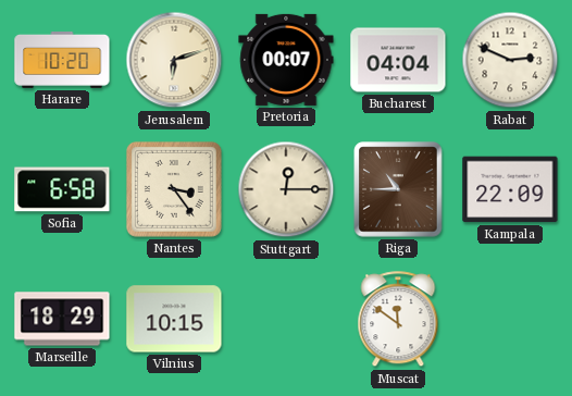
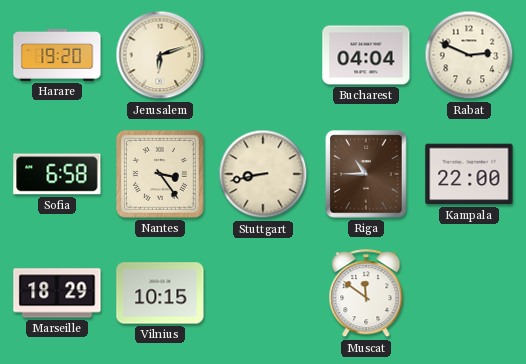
Harare: 10:20 -> 19:20 (57, 55)
Pretoria: 00:07 -> none (286, 60)
Stuttgart: 12:15 -> 8:43 (263, 174)
Kampala: 22:09 -> 22:00 (469, 174)
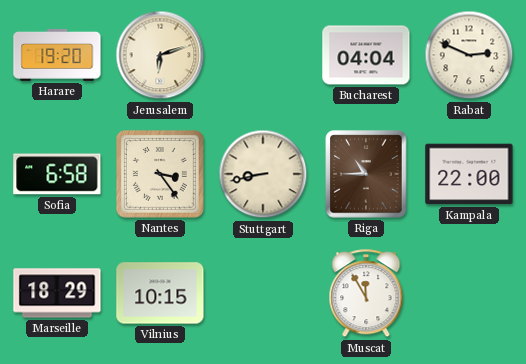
Muscat: 11:51 -> 11:55 (366, 294)
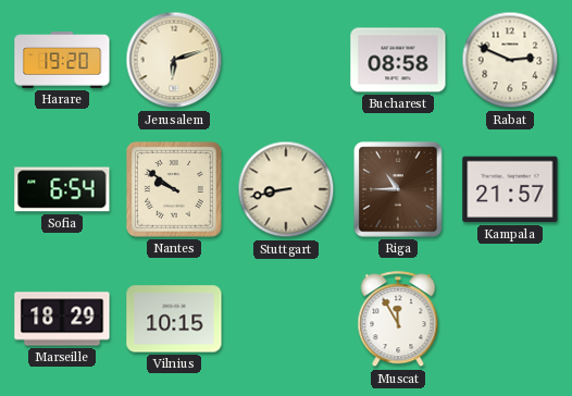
Bucharest: 04:04 -> 08:58 (398, 60)
Sofia: 6:58 -> 6:54 (62, 189)
Nantes: 3:24 -> 9:51 (174, 189)
Kampala: 22:00 -> 21:57 (510, 189)
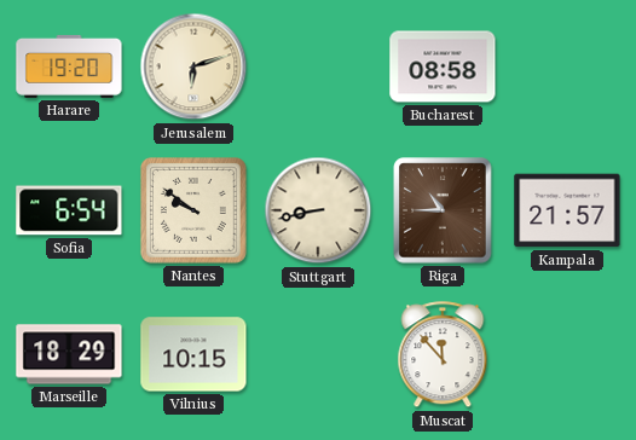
Rabat: 2:49 -> none (510, 60)
Muscat: 11:55 -> 11:53 (443, 355)
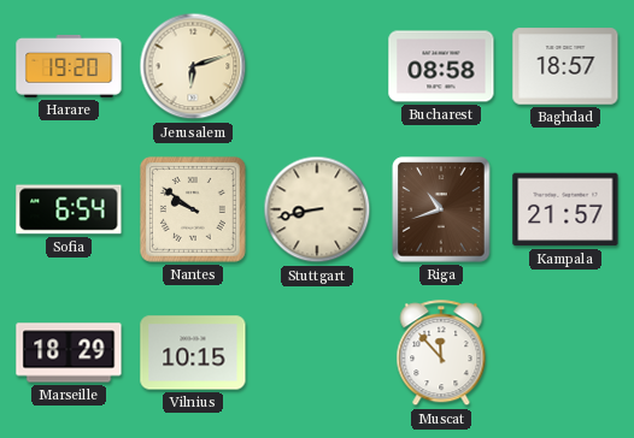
Baghdad: none -> 18:57 (565, 66)
Riga: 10:45 -> 10:42 (441, 209)
